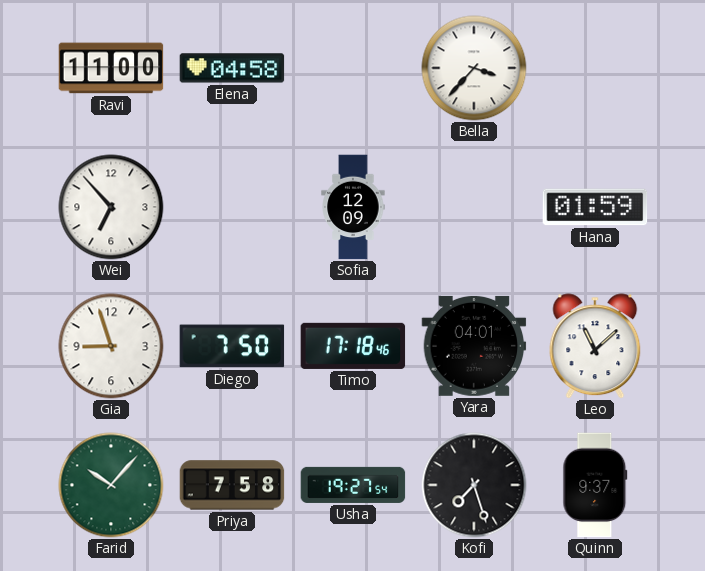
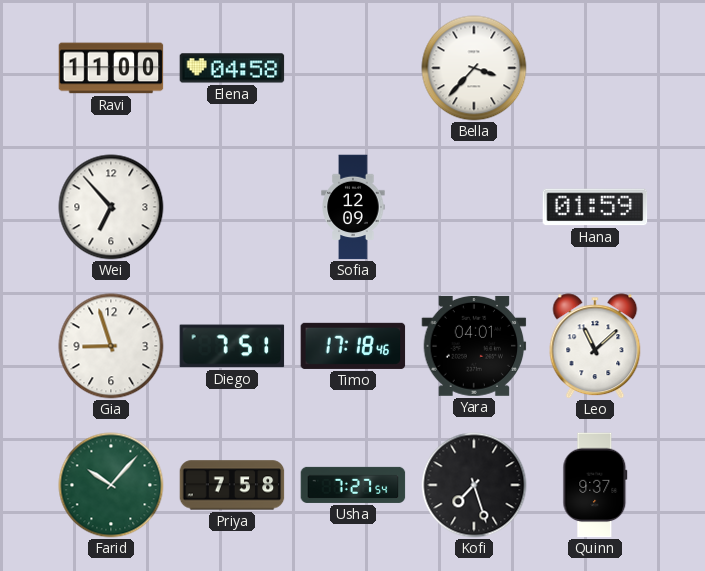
Diego: 7:50 -> 7:51 (232, 346)
Usha: 19:27 -> 7:27 (353, 485)
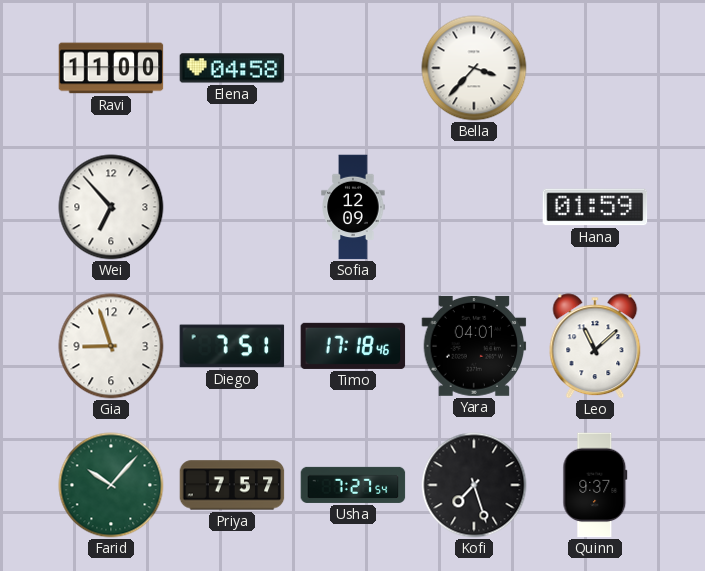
Priya: 7:58 -> 7:57 (232, 485)
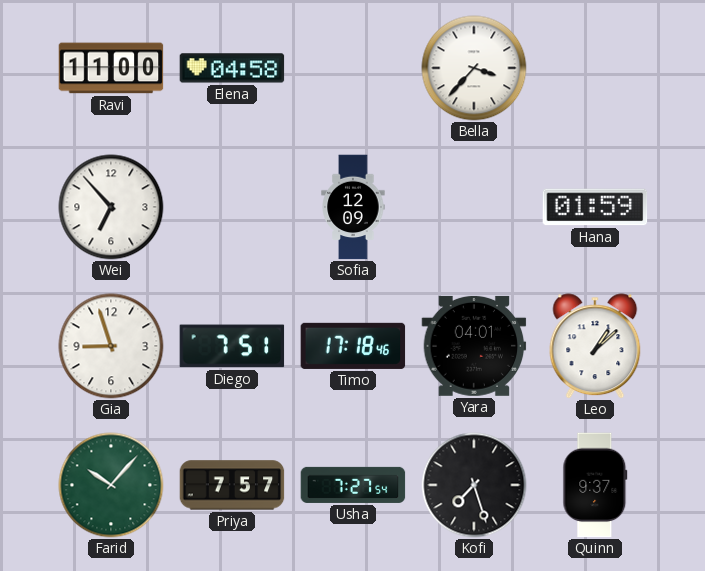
Leo: 11:08 -> 1:08 (595, 346)
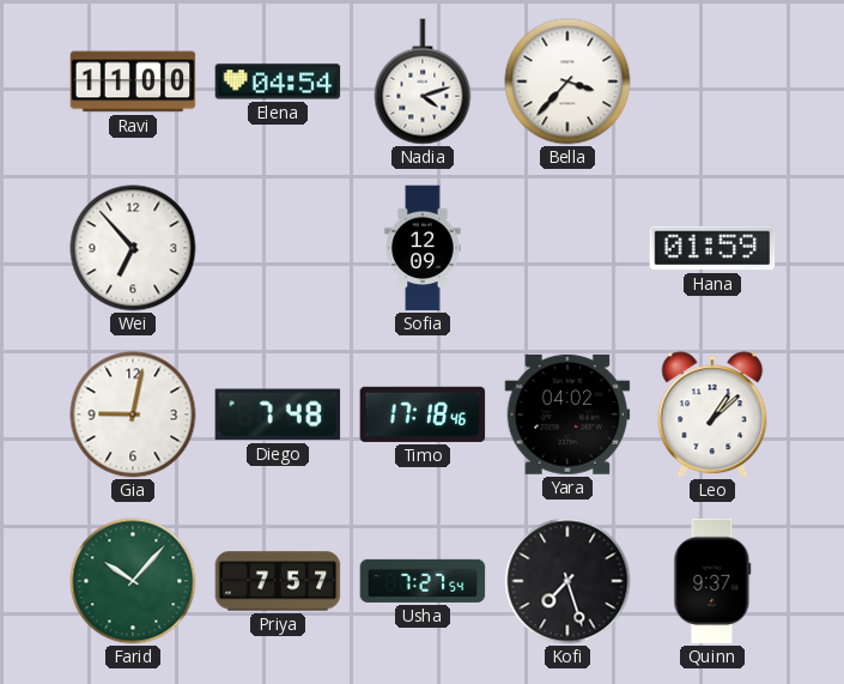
Elena: 04:58 -> 04:54 (278, 81)
Nadia: none -> 4:12 (423, 81)
Gia: 8:57 -> 9:02 (133, 414)
Diego: 7:51 -> 7:48 (278, 414)
Yara: 04:01 -> 04:02 (567, 414)
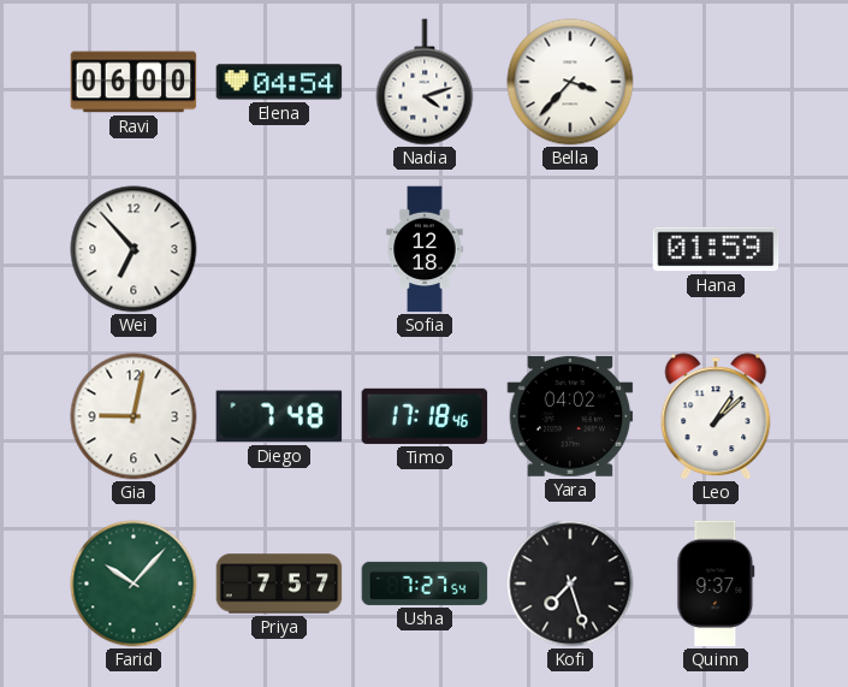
Ravi: 11:00 -> 06:00 (134, 82)
Sofia: 12:09 -> 12:18 (425, 249)
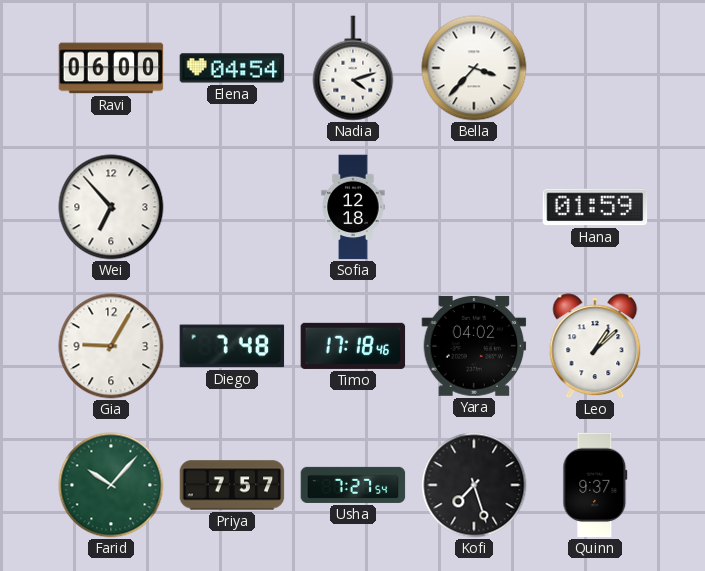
Gia: 9:02 -> 9:05 (111, 346)
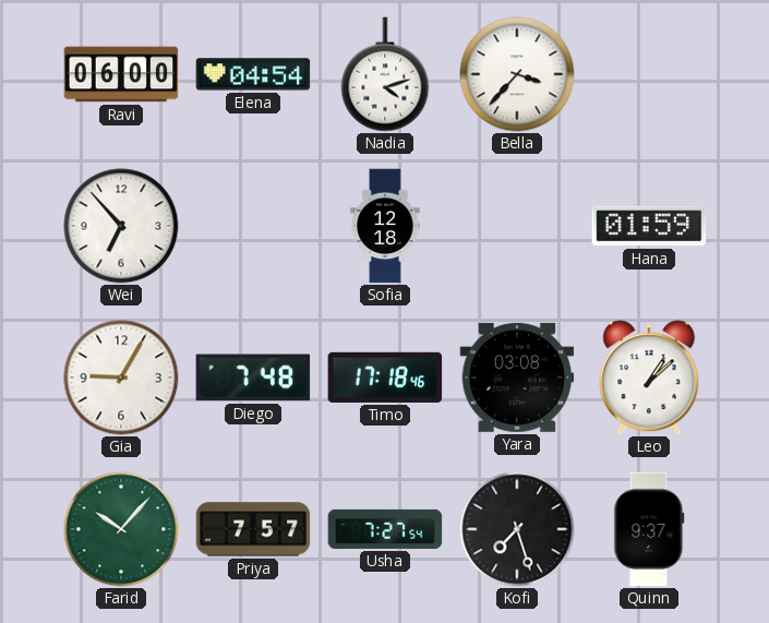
Yara: 04:02 -> 03:08 (517, 378)
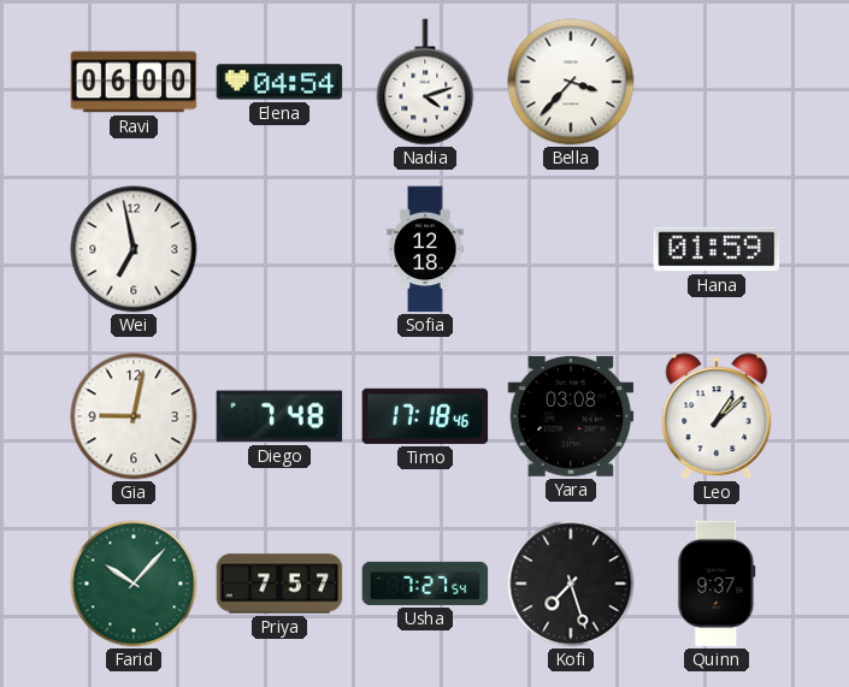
Wei: 6:53 -> 6:58 (134, 249)
Gia: 9:05 -> 9:02 (134, 416)
